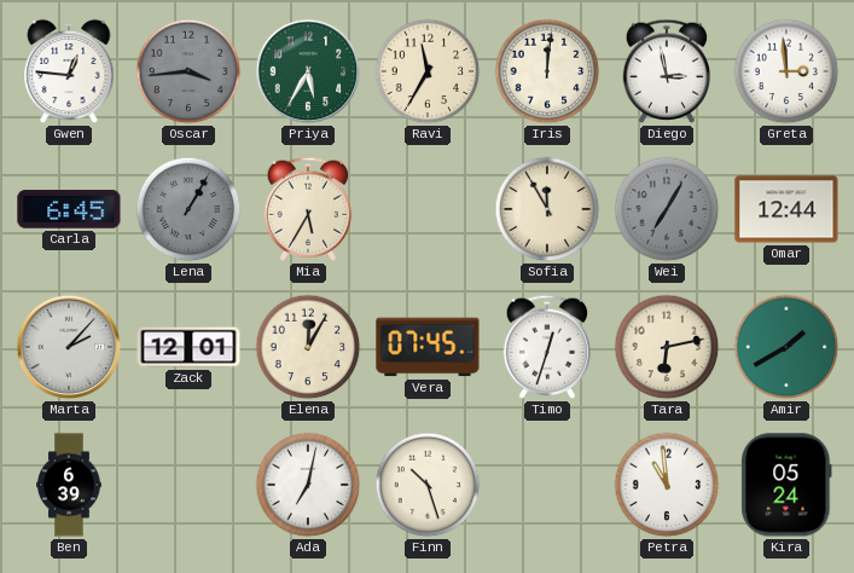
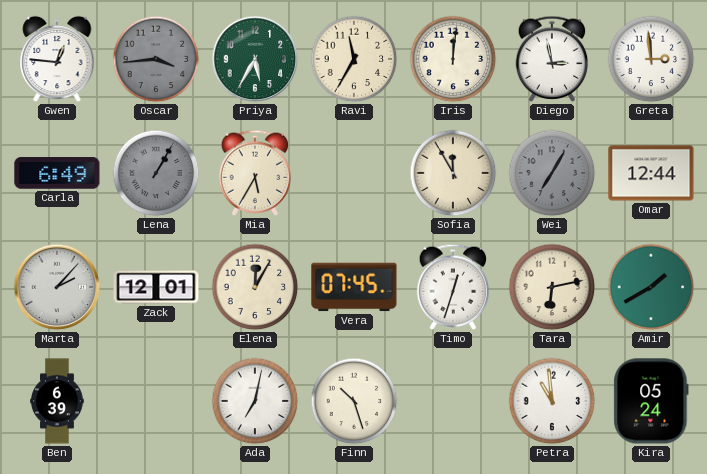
Carla: 6:45 -> 6:49 (57, 173)
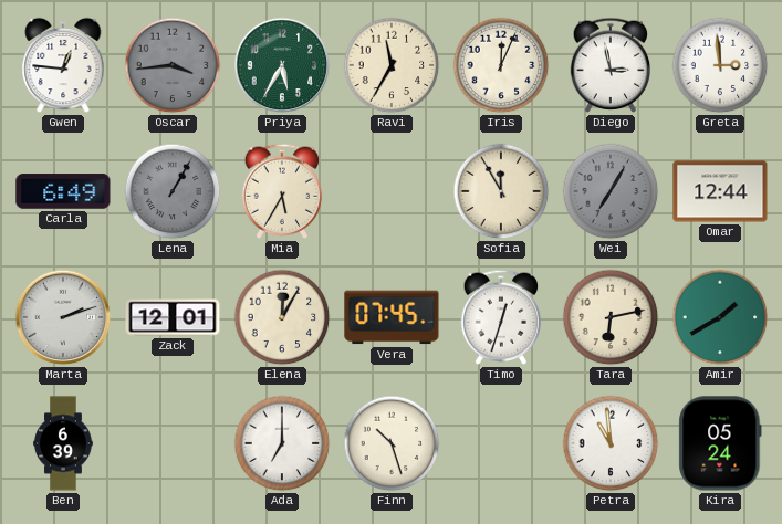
Iris: 12:01 -> 12:04 (501, 65)
Marta: 2:07 -> 2:12 (63, 317)
Ada: 7:02 -> 7:00 (282, 443)
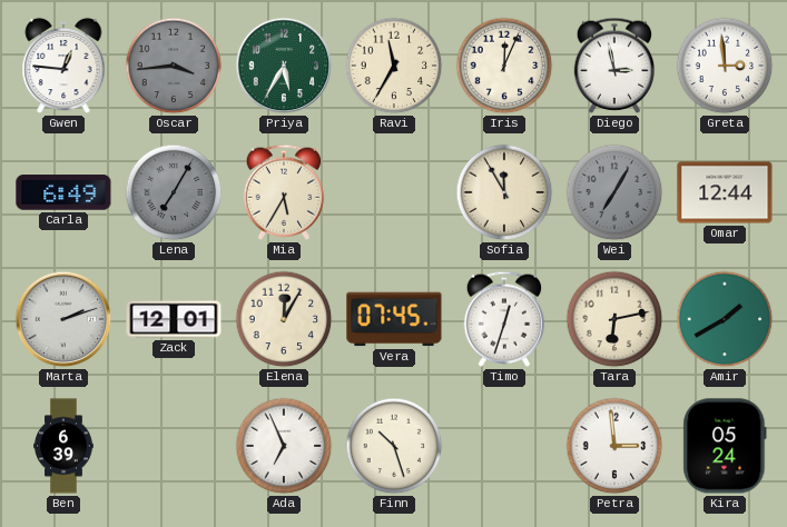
Lena: 1:05 -> 7:05 (174, 192)
Ada: 7:00 -> 6:56 (284, 446)
Petra: 10:59 -> 2:59 (614, 446)
